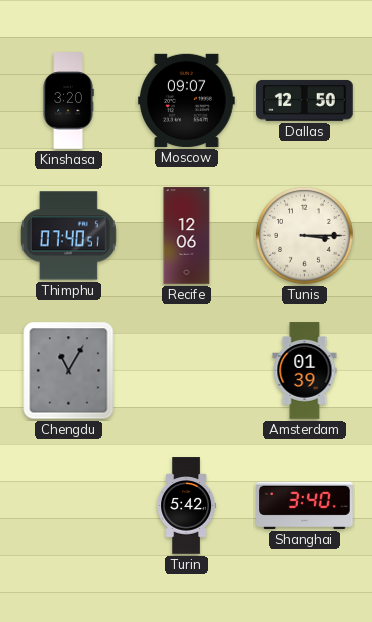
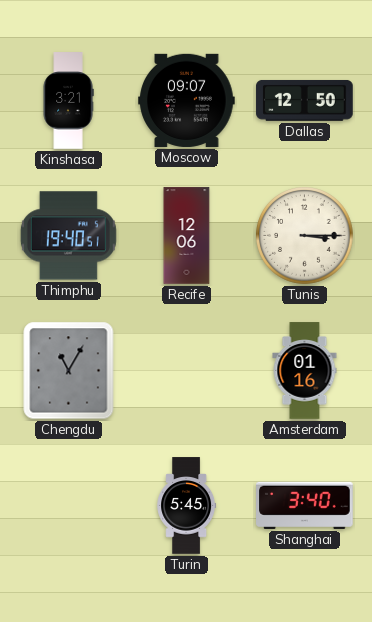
Kinshasa: 3:20 -> 3:21 (68, 101)
Thimphu: 07:40 -> 19:40 (68, 236)
Amsterdam: 01:39 -> 01:16 (305, 371)
Turin: 5:42 -> 5:45 (187, 506)
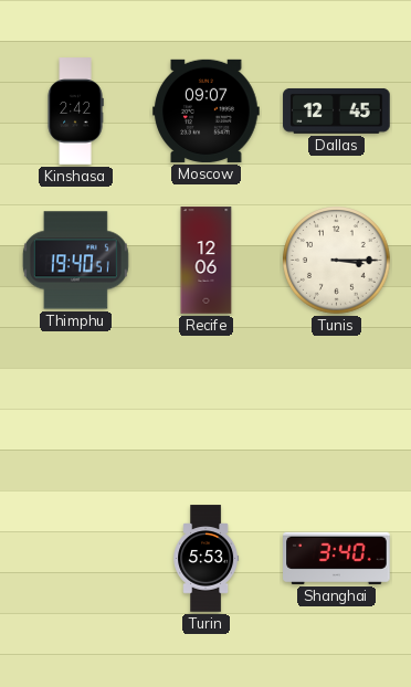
Kinshasa: 3:21 -> 2:42 (75, 112)
Dallas: 12:50 -> 12:45 (337, 110)
Chengdu: 11:05 -> none (69, 371)
Amsterdam: 01:16 -> none (305, 371)
Turin: 5:45 -> 5:53 (207, 559)
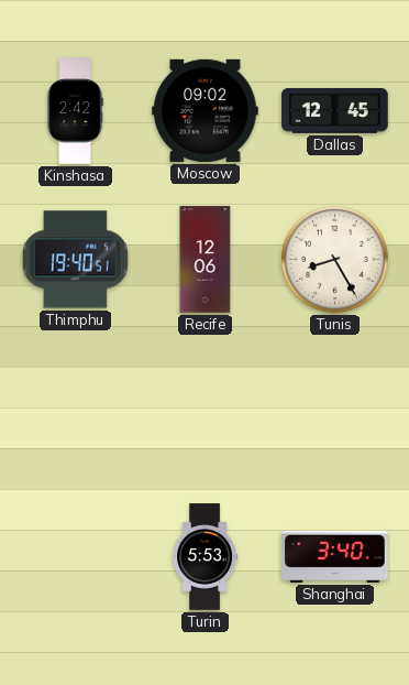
Moscow: 09:07 -> 09:02 (206, 110)
Tunis: 3:15 -> 8:25 (335, 260)
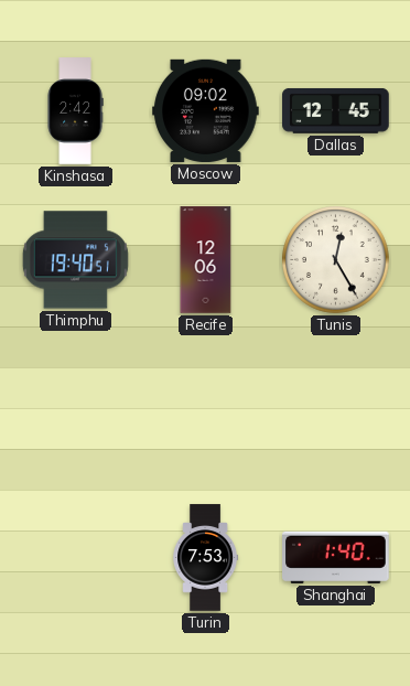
Tunis: 8:25 -> 12:25 (336, 260)
Turin: 5:53 -> 7:53 (206, 558)
Shanghai: 3:40 -> 1:40 (336, 557)
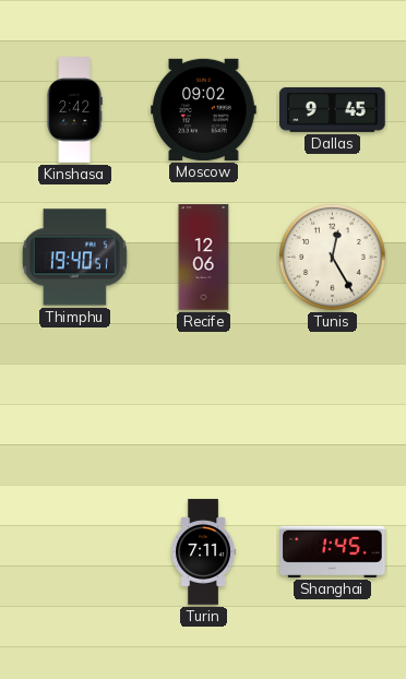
Dallas: 12:45 -> 9:45 (333, 109)
Turin: 7:53 -> 7:11 (204, 552)
Shanghai: 1:40 -> 1:45 (333, 551)
